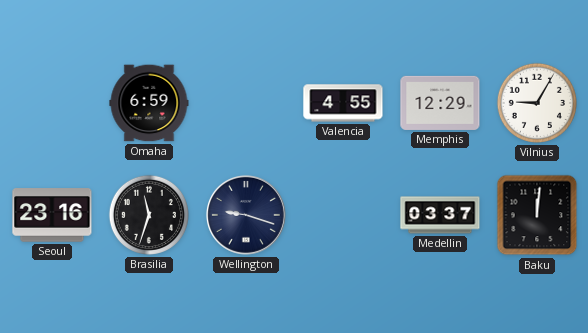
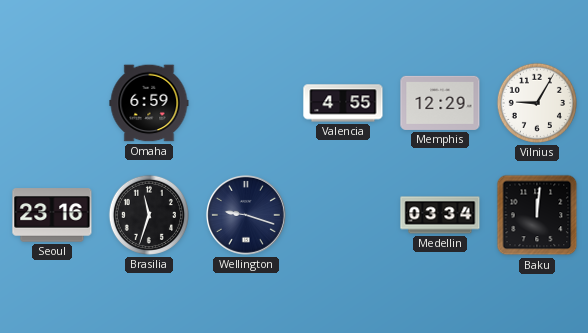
Medellin: 03:37 -> 03:34 (440, 215)
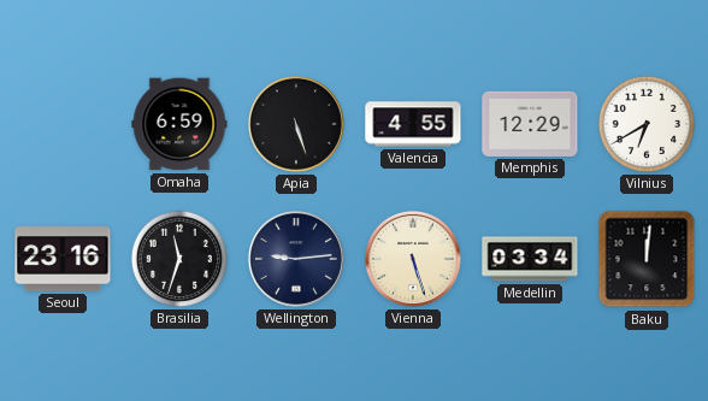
Apia: none -> 5:27 (296, 124)
Vilnius: 9:05 -> 6:40 (647, 124)
Wellington: 9:18 -> 9:14 (296, 259)
Vienna: none -> 5:27 (413, 259)
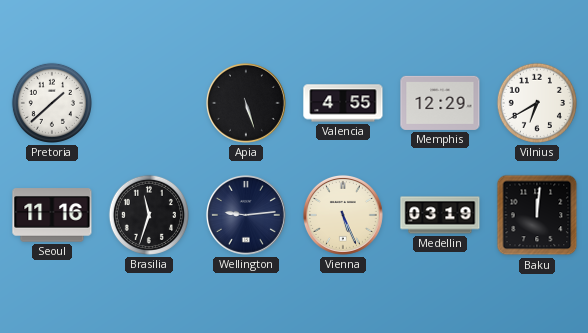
Pretoria: none -> 1:38 (52, 103)
Omaha: 6:59 -> none (179, 124)
Seoul: 23:16 -> 11:16 (52, 215)
Vienna: 5:27 -> 5:26 (343, 215)
Medellin: 03:34 -> 03:19 (440, 215)
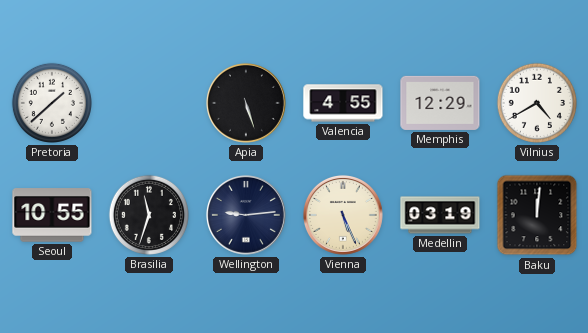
Vilnius: 6:40 -> 4:40 (537, 103)
Seoul: 11:16 -> 10:55 (52, 215)
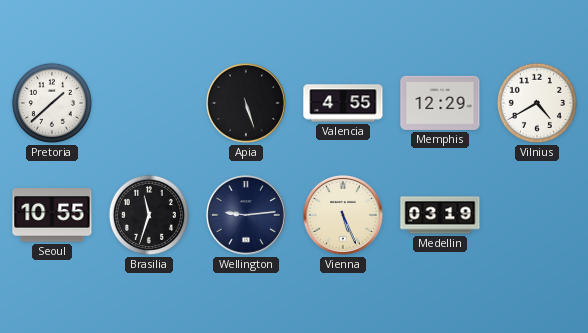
Baku: 12:01 -> none (537, 215)
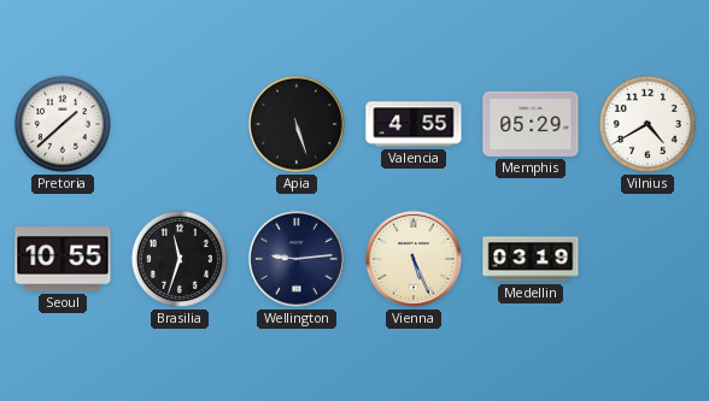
Memphis: 12:29 -> 05:29 (531, 124)
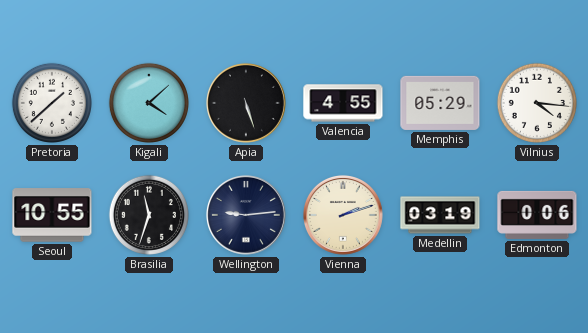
Kigali: none -> 4:08 (149, 103)
Vilnius: 4:40 -> 4:16 (537, 103)
Vienna: 5:26 -> 2:12 (343, 215)
Edmonton: none -> 0:06 (537, 215)
